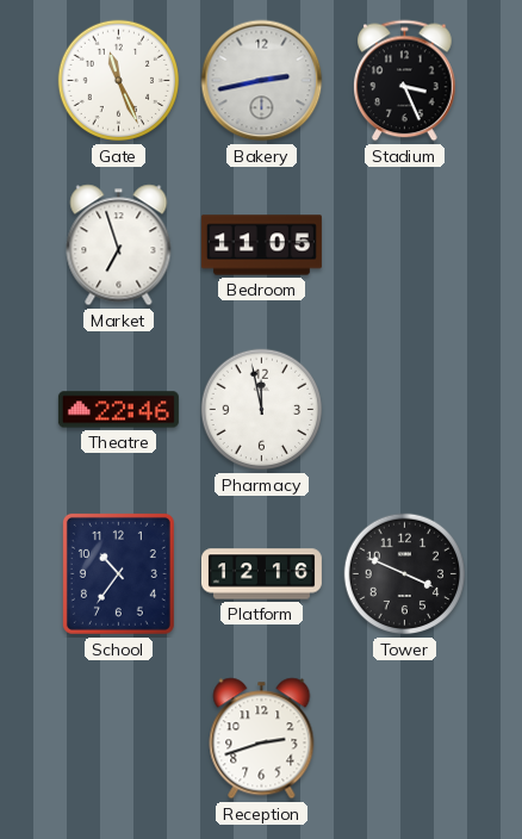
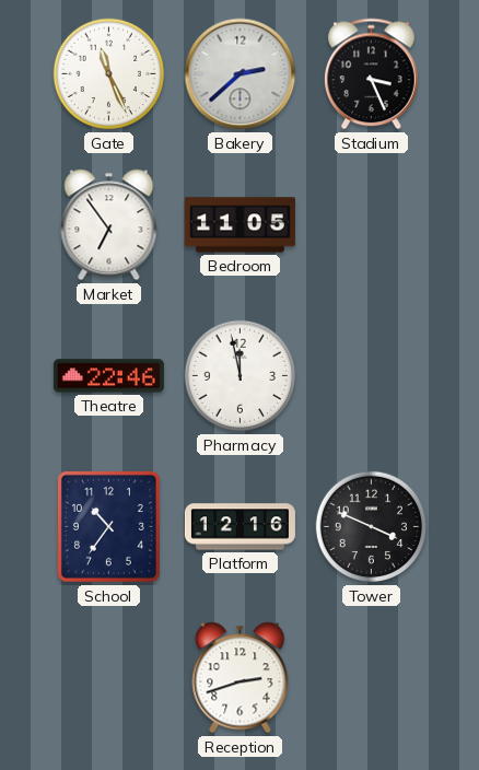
Bakery: 2:43 -> 2:38 (241, 74)
Market: 6:57 -> 6:54 (109, 225)
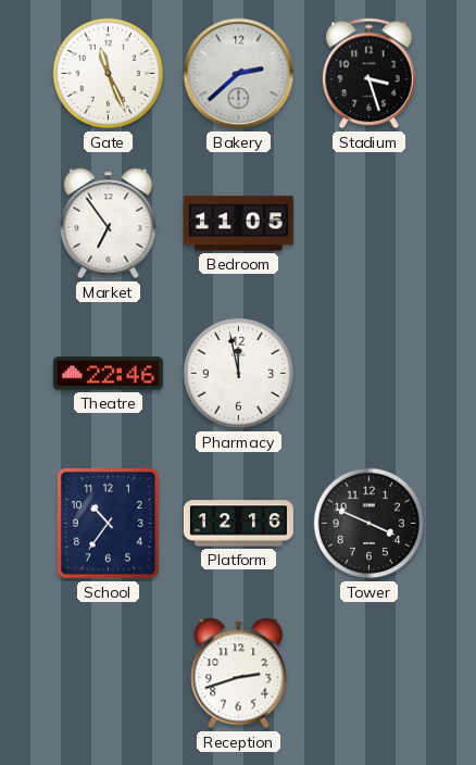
Stadium: 3:26 -> 3:27 (369, 74)
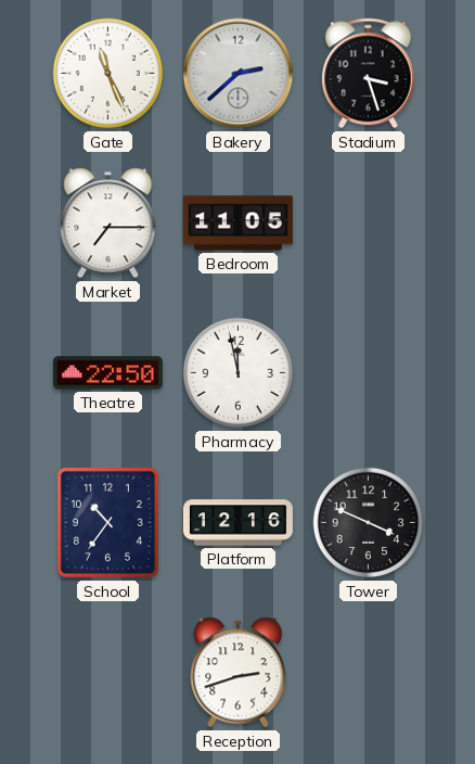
Market: 6:54 -> 7:15 (108, 224)
Theatre: 22:46 -> 22:50 (107, 373)
